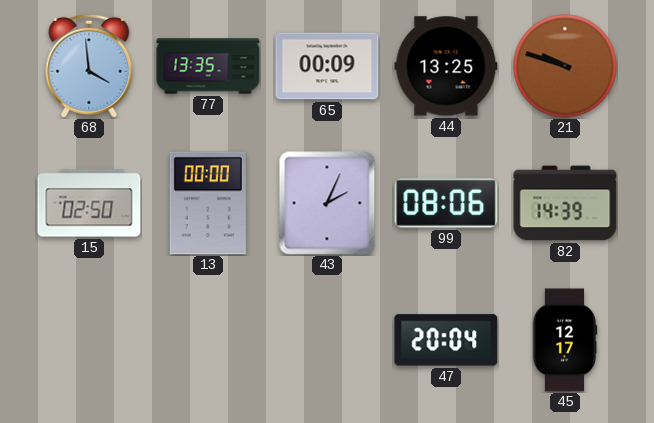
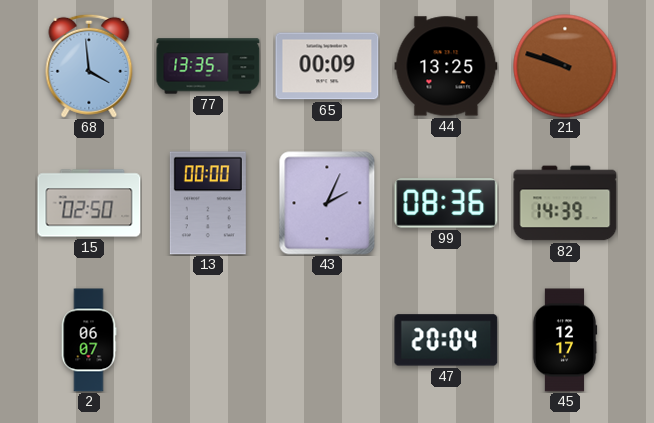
99: 08:06 -> 08:36 (446, 203)
2: none -> 06:07 (89, 340)
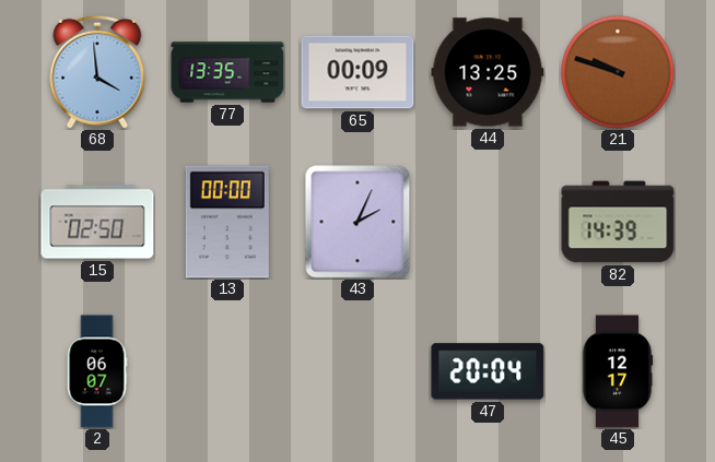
99: 08:36 -> none (446, 203)
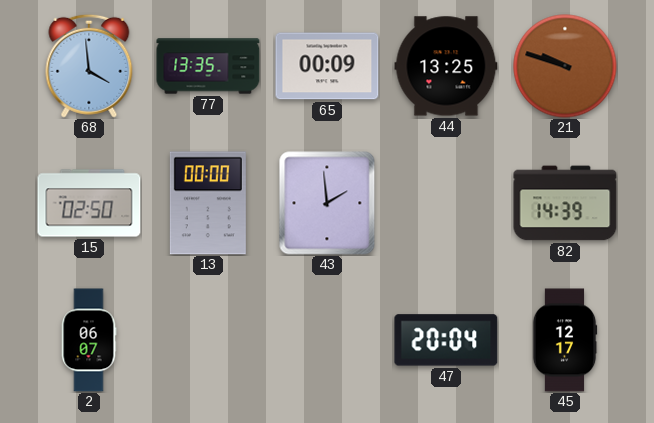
43: 2:04 -> 1:59 (327, 203)
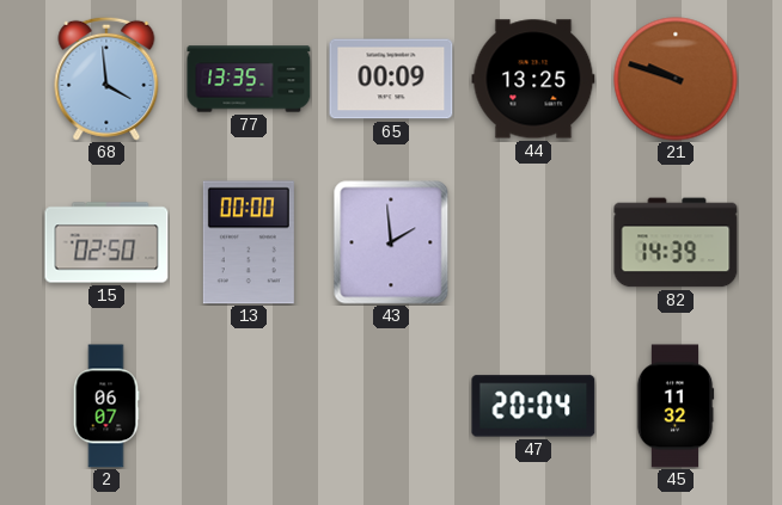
45: 12:17 -> 11:32 (676, 406)
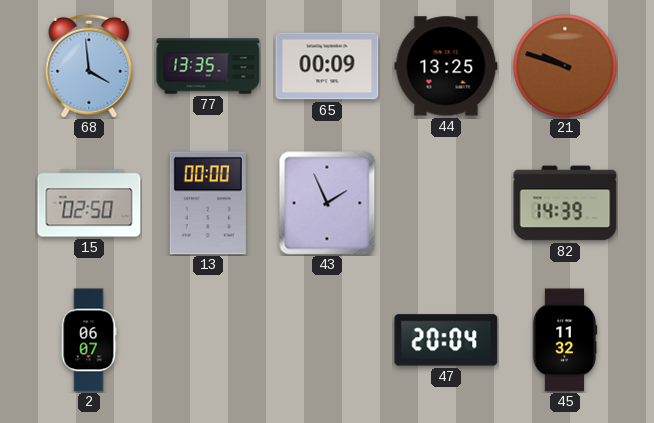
43: 1:59 -> 1:56 (327, 203)
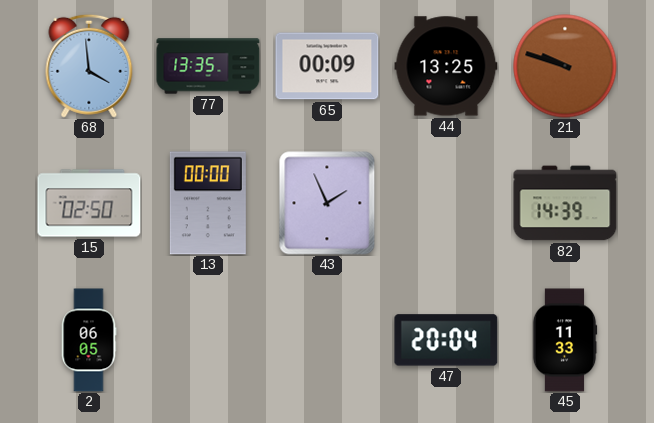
2: 06:07 -> 06:05 (89, 340)
45: 11:32 -> 11:33 (565, 340)
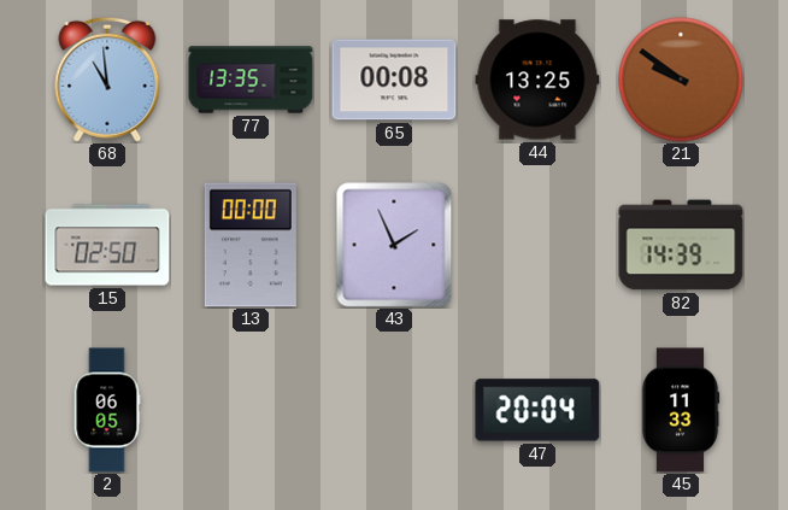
68: 3:59 -> 10:59 (107, 80)
65: 00:09 -> 00:08 (394, 80)
21: 9:48 -> 9:51 (681, 80)
